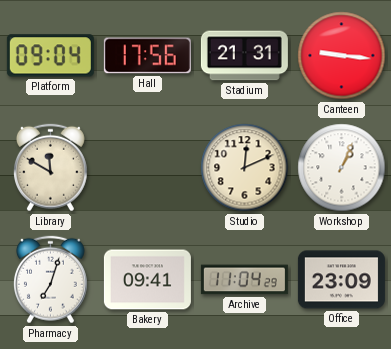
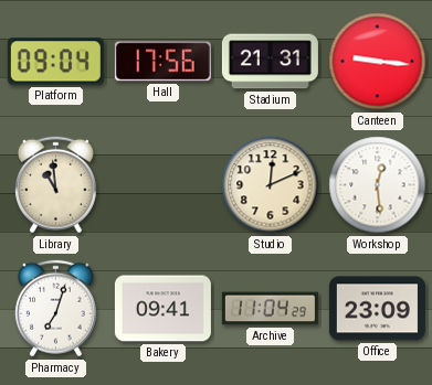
Library: 11:50 -> 10:59 (55, 185)
Workshop: 1:04 -> 12:29 (378, 185)
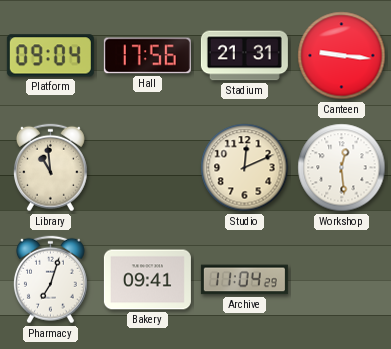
Office: 23:09 -> none (377, 309)
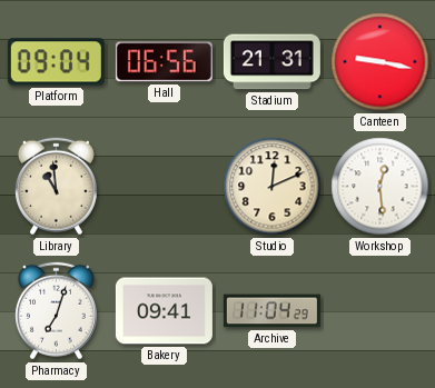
Hall: 17:56 -> 06:56 (164, 62)
Canteen: 9:16 -> 9:17 (380, 62)
